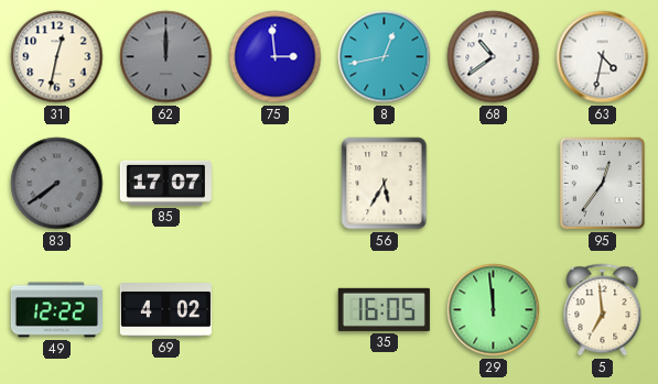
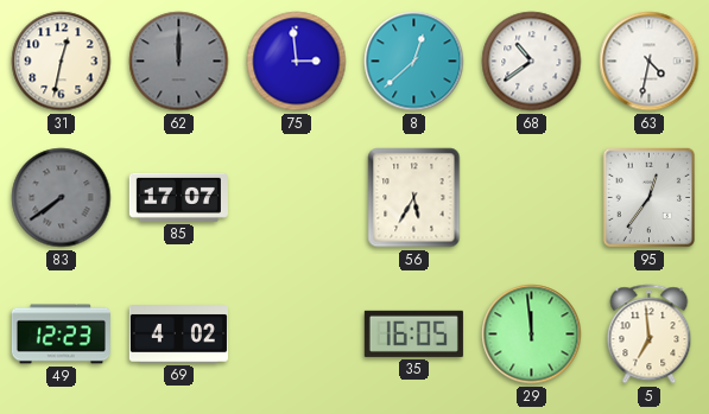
8: 12:43 -> 12:38 (414, 62)
49: 12:22 -> 12:23 (61, 335)
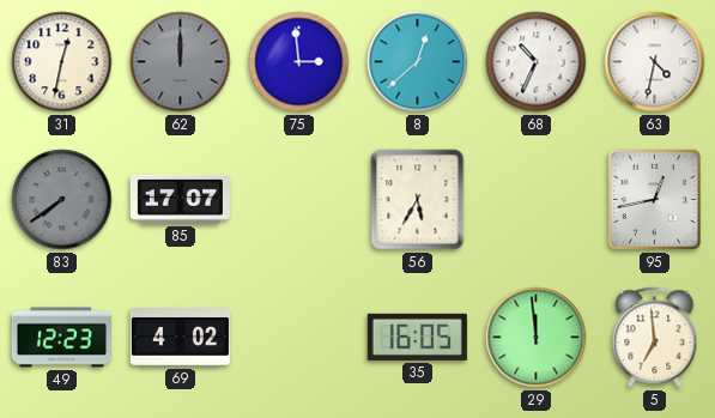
68: 10:39 -> 10:34 (537, 62)
95: 12:36 -> 12:43 (654, 200)
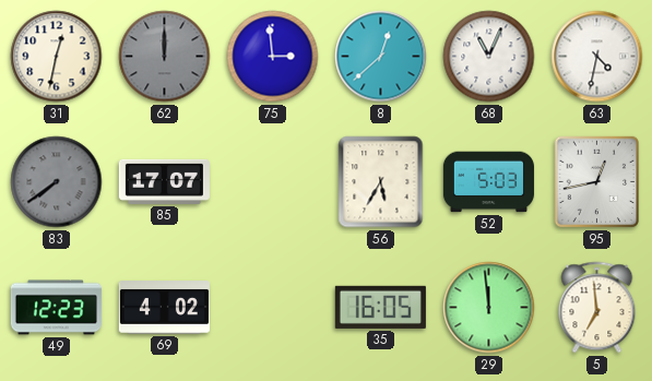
68: 10:34 -> 11:04 (489, 57)
52: none -> 5:03 (488, 182)
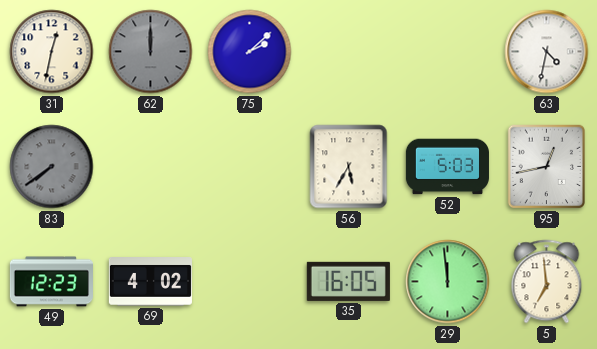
75: 2:59 -> 2:08 (250, 52)
8: 12:38 -> none (381, 57)
68: 11:04 -> none (489, 57)
85: 17:07 -> none (164, 181)
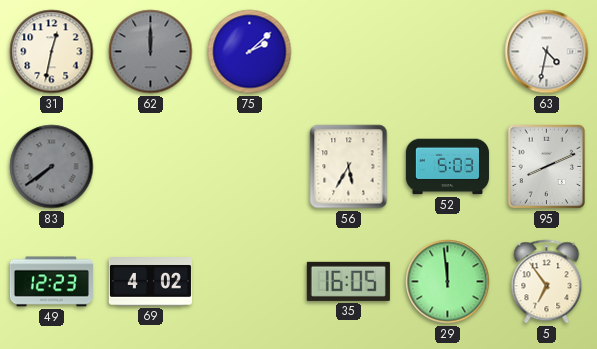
95: 12:43 -> 8:11 (546, 167)
5: 6:59 -> 6:54 (547, 282)
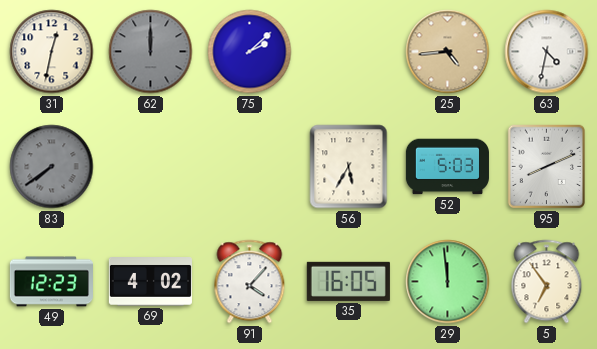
25: none -> 4:44 (448, 52)
91: none -> 4:07 (250, 282)
